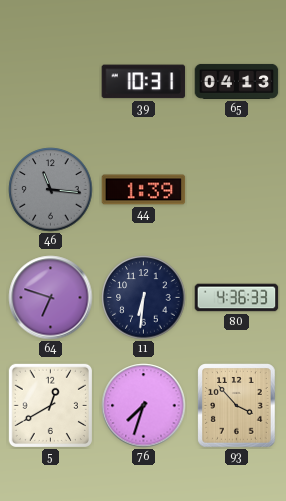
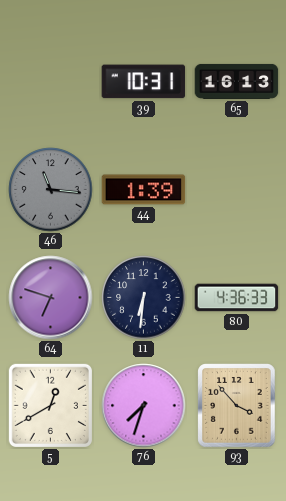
65: 04:13 -> 16:13 (237, 81)
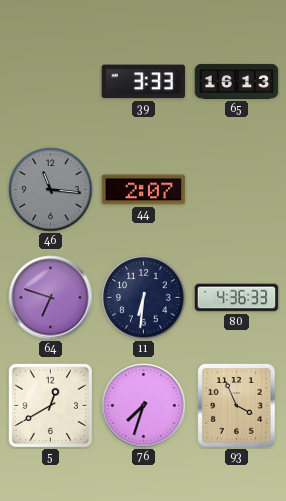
39: 10:31 -> 3:33 (144, 82)
44: 1:39 -> 2:07 (144, 190)
93: 3:53 -> 3:56 (237, 406)
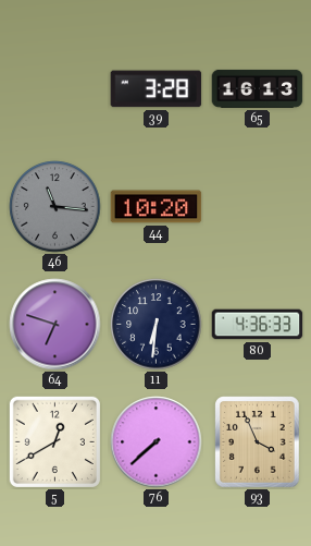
39: 3:33 -> 3:28 (157, 89)
44: 2:07 -> 10:20 (157, 207)
76: 7:33 -> 7:38 (157, 442)
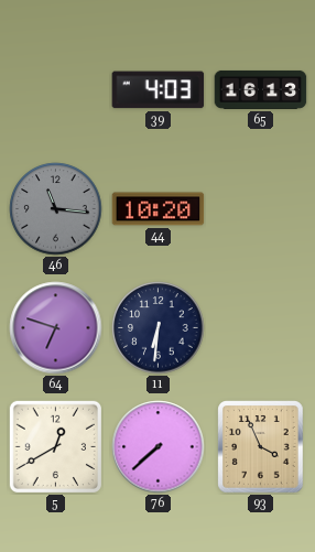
39: 3:28 -> 4:03 (159, 90)
80: 4:36 -> none (258, 325)
